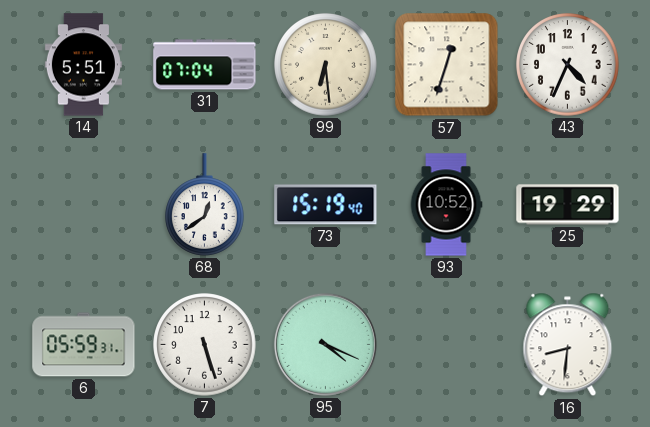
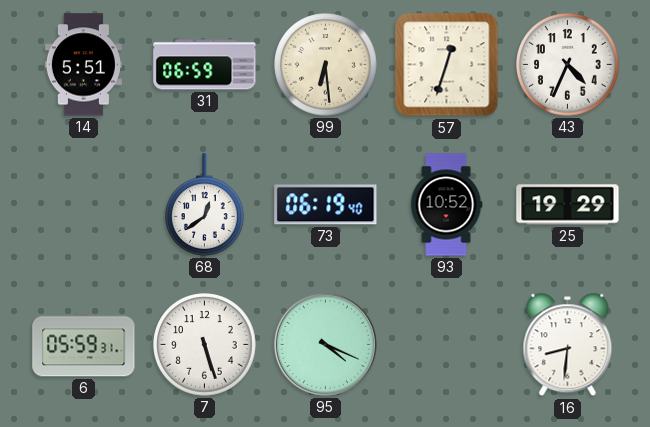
31: 07:04 -> 06:59 (205, 65)
73: 15:19 -> 06:19 (326, 205)
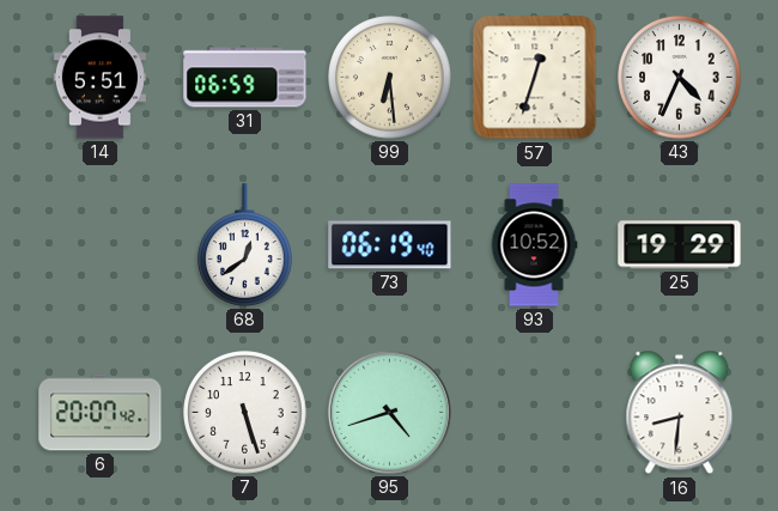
6: 05:59 -> 20:07 (101, 413)
95: 4:19 -> 4:42 (389, 412)
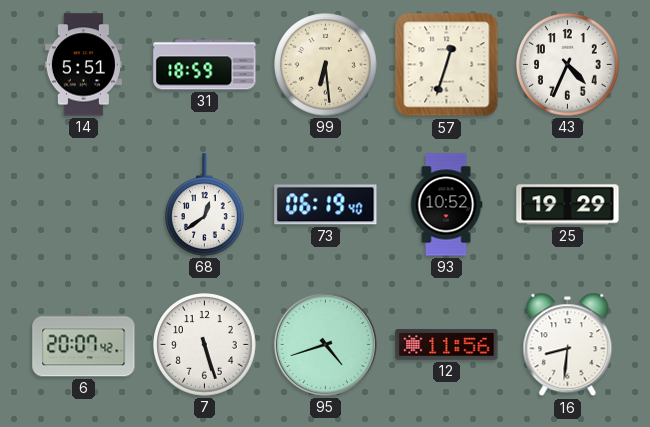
31: 06:59 -> 18:59 (205, 65)
12: none -> 11:56 (447, 345)
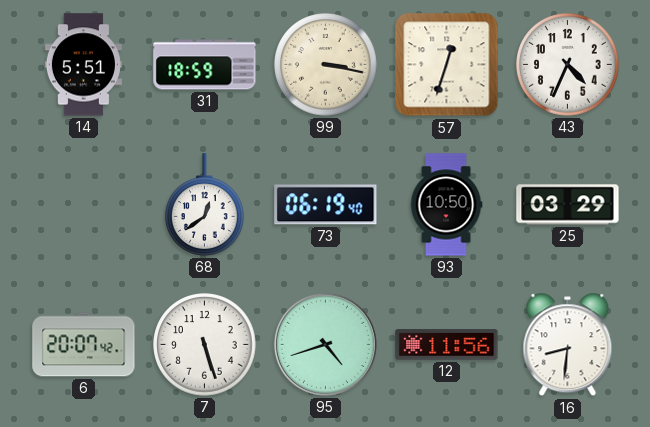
99: 6:29 -> 3:17 (326, 65)
93: 10:52 -> 10:50 (446, 205)
25: 19:29 -> 03:29 (568, 205)
